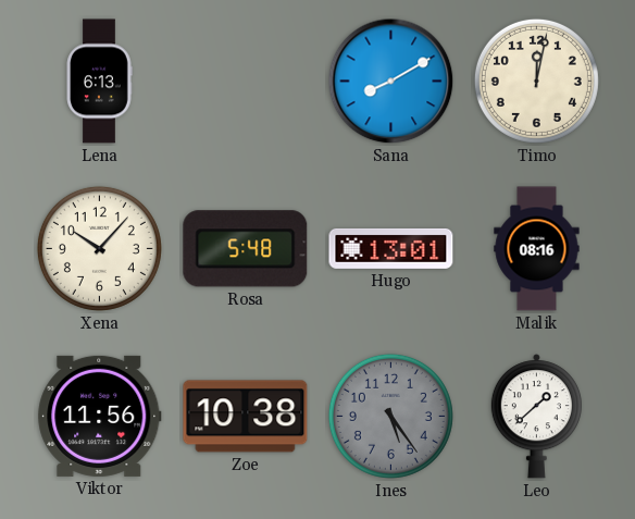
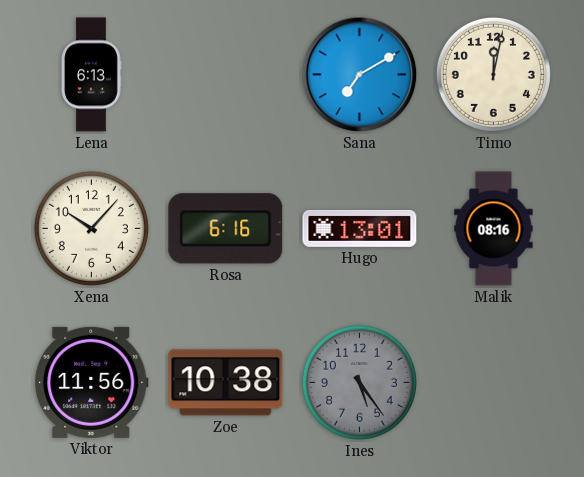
Sana: 8:10 -> 7:10 (360, 75)
Rosa: 5:48 -> 6:16 (226, 229)
Leo: 1:38 -> none (536, 417)
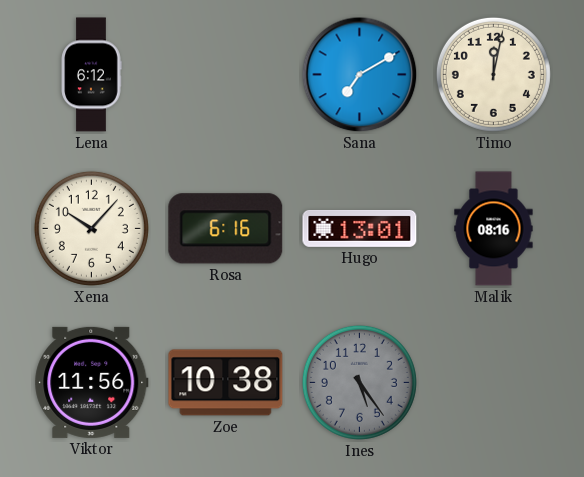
Lena: 6:13 -> 6:12 (91, 75)
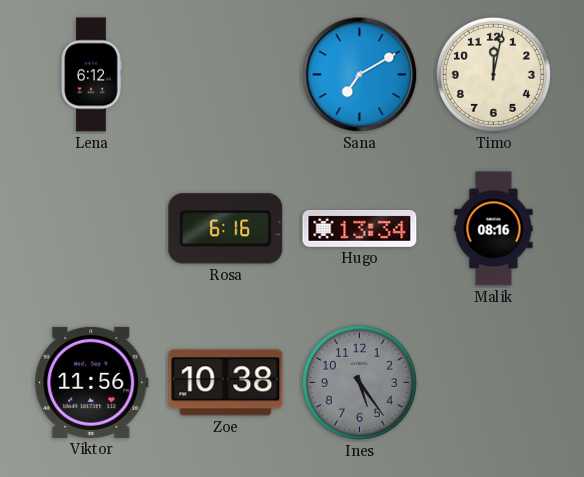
Xena: 10:07 -> none (91, 228)
Hugo: 13:01 -> 13:34 (360, 228)
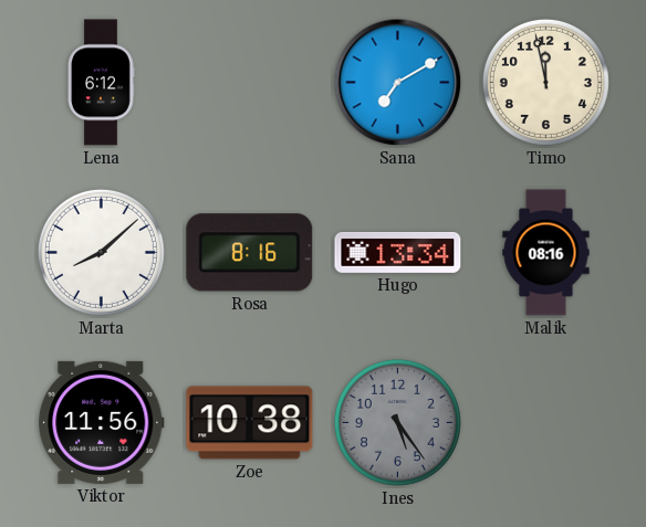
Timo: 12:02 -> 11:58 (545, 82)
Marta: none -> 8:08 (101, 252)
Rosa: 6:16 -> 8:16 (250, 253)
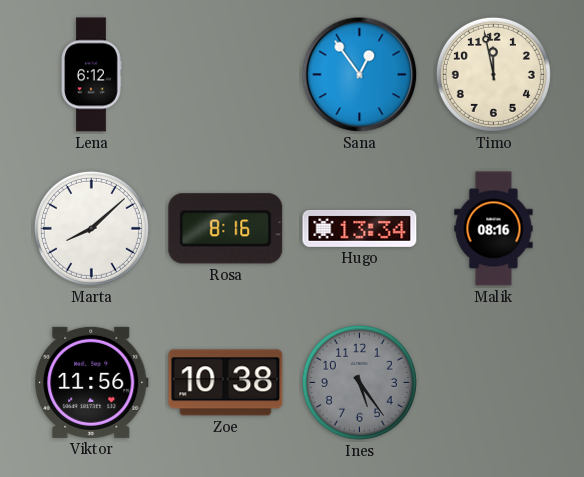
Sana: 7:10 -> 12:54 (360, 75)
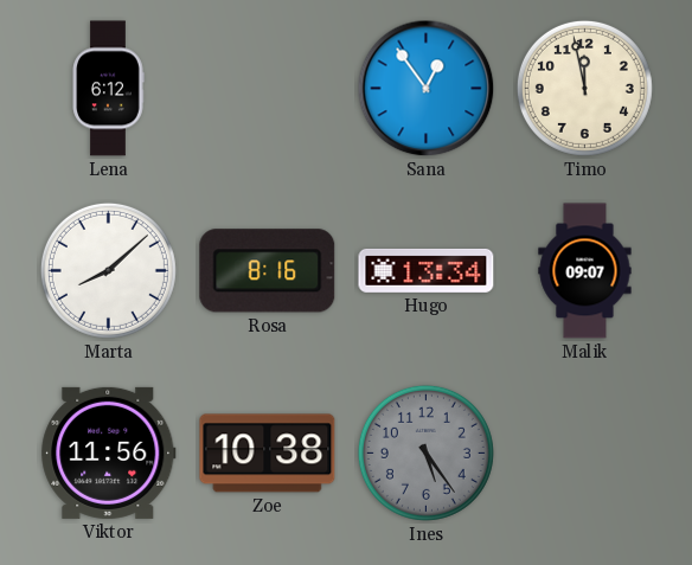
Malik: 08:16 -> 09:07 (585, 271)
